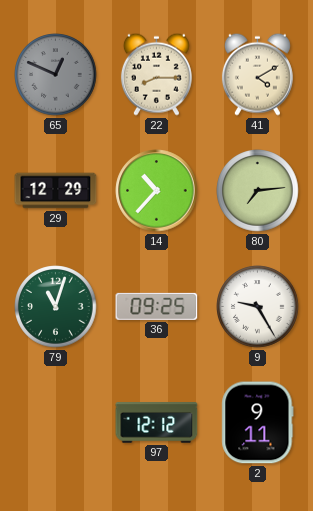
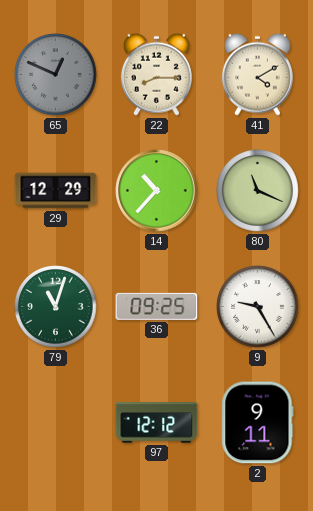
80: 7:14 -> 11:19 (258, 191)
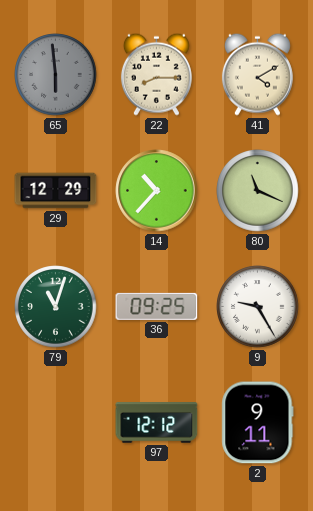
65: 12:49 -> 5:59 (56, 75)
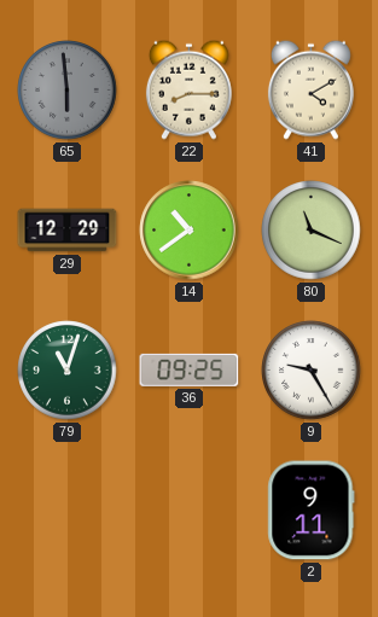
14: 10:37 -> 10:39 (190, 231)
97: 12:12 -> none (157, 423)
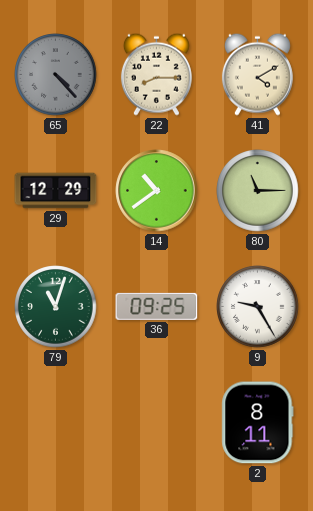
65: 5:59 -> 4:23 (56, 75)
80: 11:19 -> 11:15 (258, 191)
2: 9:11 -> 8:11 (258, 423)
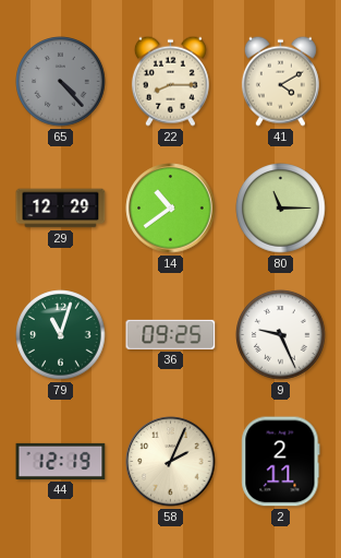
9: 9:25 -> 9:26 (281, 335)
44: none -> 12:19 (61, 461)
58: none -> 2:04 (171, 462)
2: 8:11 -> 2:11 (281, 462)
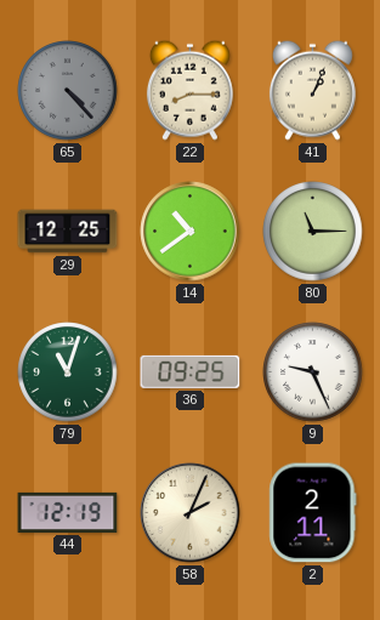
41: 4:10 -> 1:04 (312, 90)
29: 12:29 -> 12:25 (68, 232)
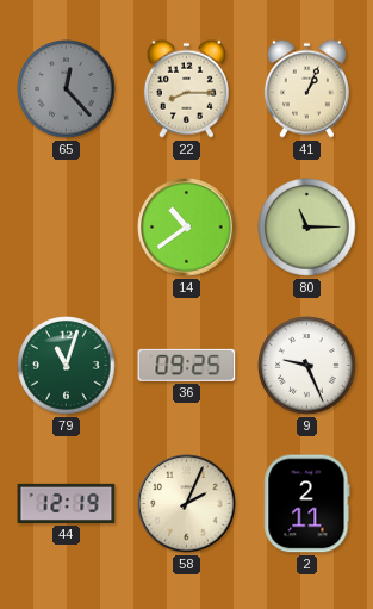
65: 4:23 -> 12:23 (67, 89)
29: 12:25 -> none (68, 232)
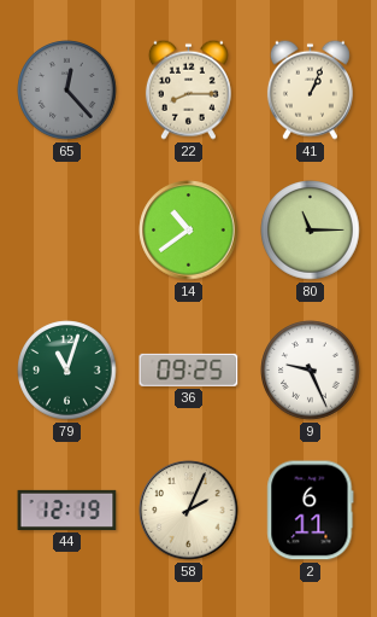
2: 2:11 -> 6:11 (311, 511)
